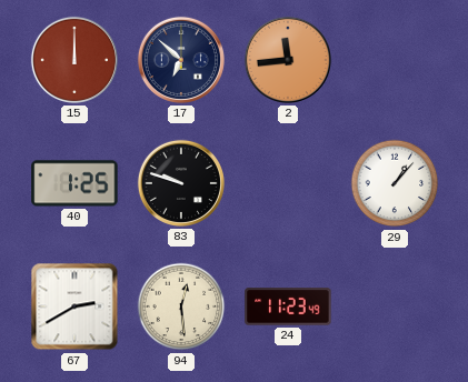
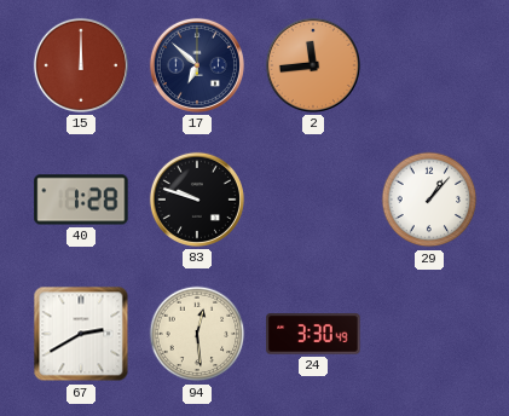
40: 1:25 -> 1:28 (81, 200)
24: 11:23 -> 3:30 (313, 334)
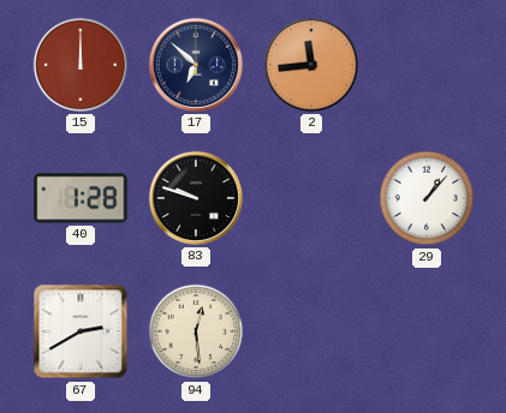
24: 3:30 -> none (313, 334)
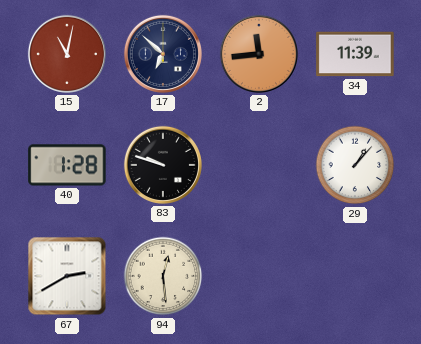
15: 12:00 -> 11:02 (67, 54)
34: none -> 11:39 (355, 54)
